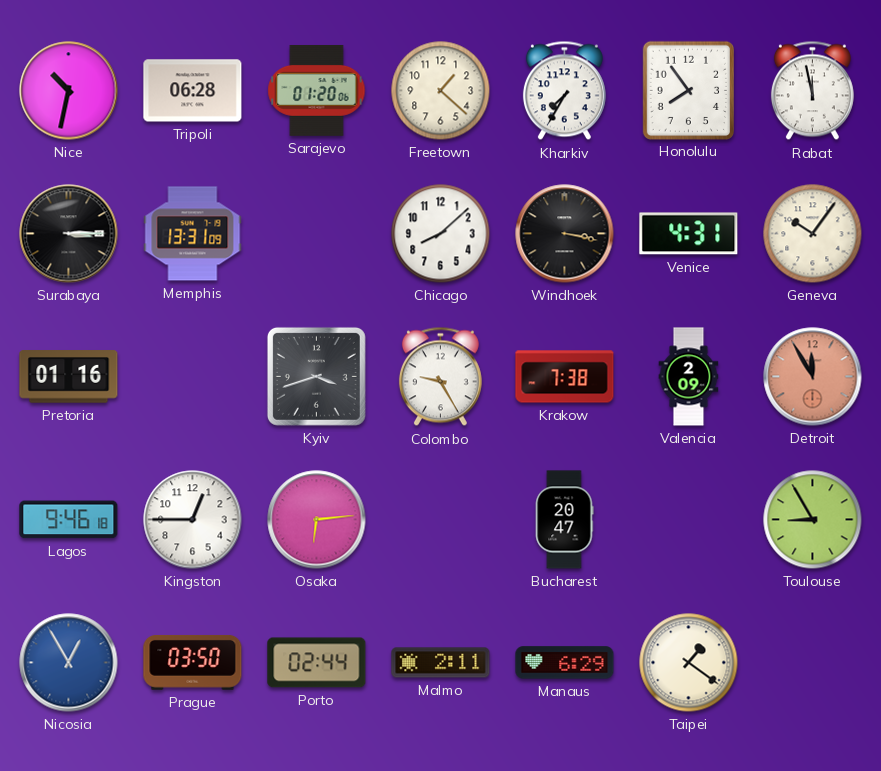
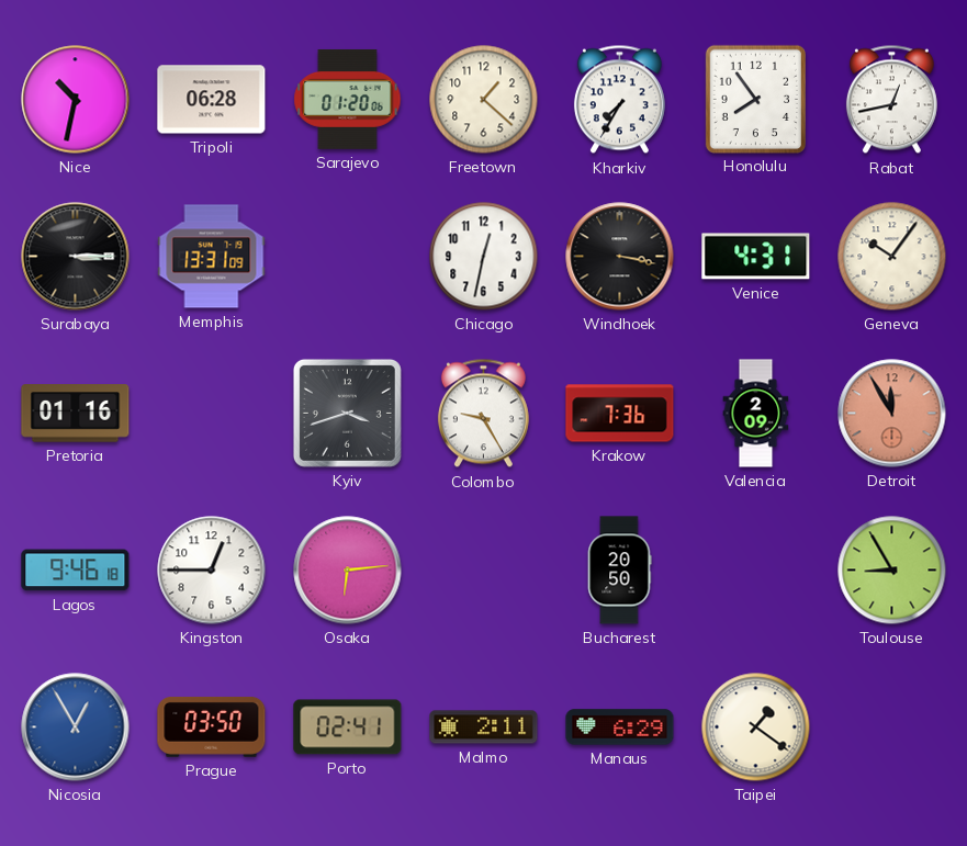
Rabat: 11:58 -> 12:43 (891, 100)
Chicago: 8:08 -> 12:32 (484, 257)
Krakow: 7:38 -> 7:36 (620, 414)
Bucharest: 20:47 -> 20:50 (619, 571)
Porto: 02:44 -> 02:41 (348, 727)
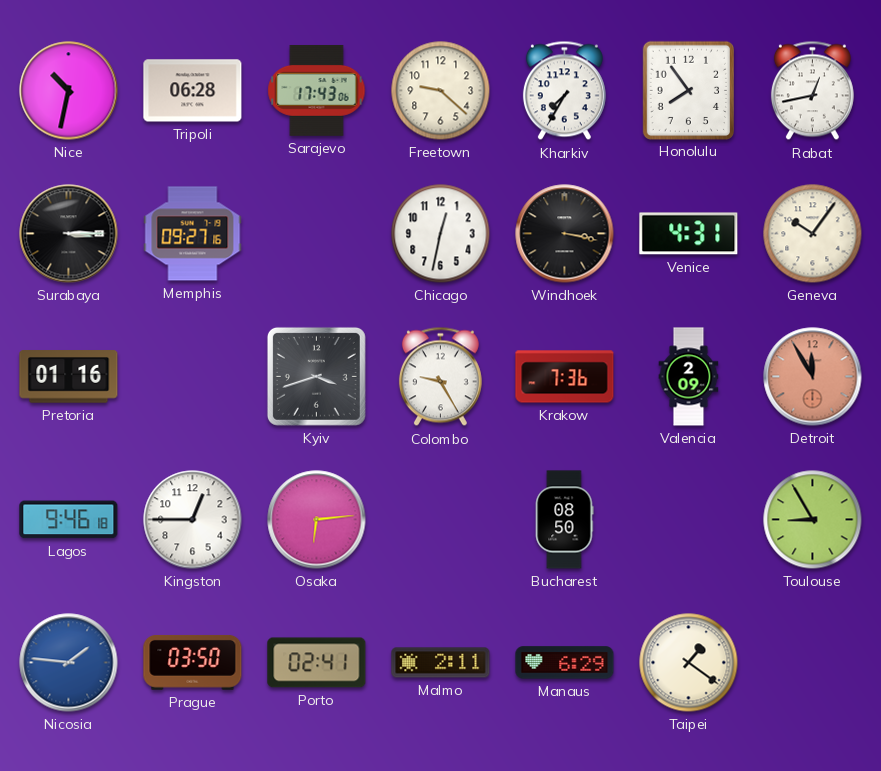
Sarajevo: 01:20 -> 17:43 (317, 90)
Freetown: 1:22 -> 9:22 (441, 91)
Memphis: 13:31 -> 09:27 (193, 234)
Bucharest: 20:50 -> 08:50 (564, 520)
Nicosia: 12:55 -> 1:46 (69, 663)
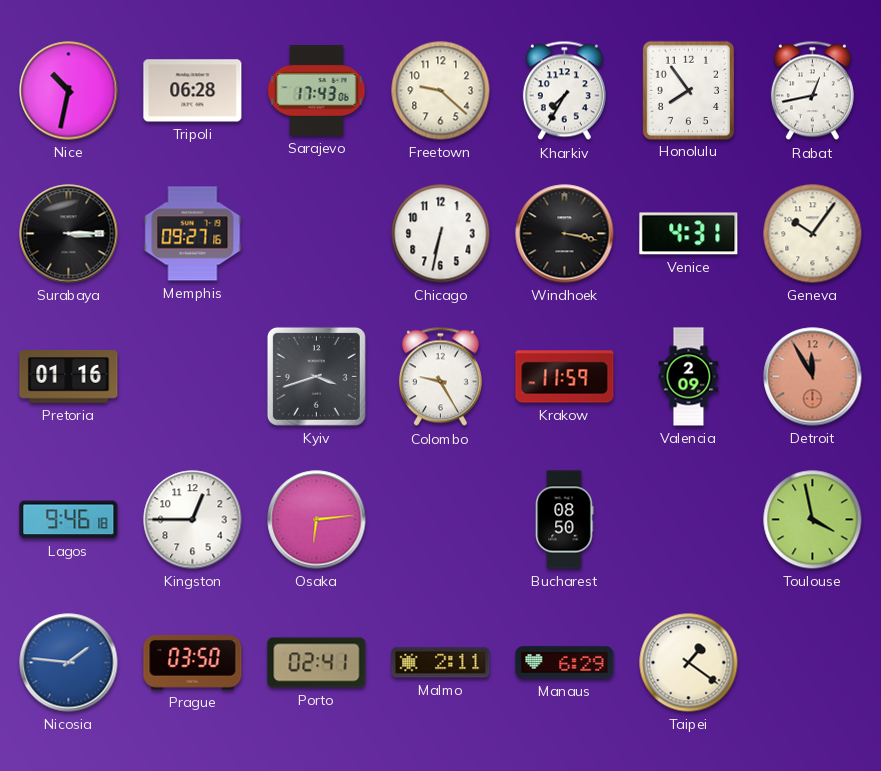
Chicago: 12:32 -> 6:32 (441, 234)
Krakow: 7:36 -> 11:59 (565, 377)
Toulouse: 8:55 -> 3:58 (813, 520)
